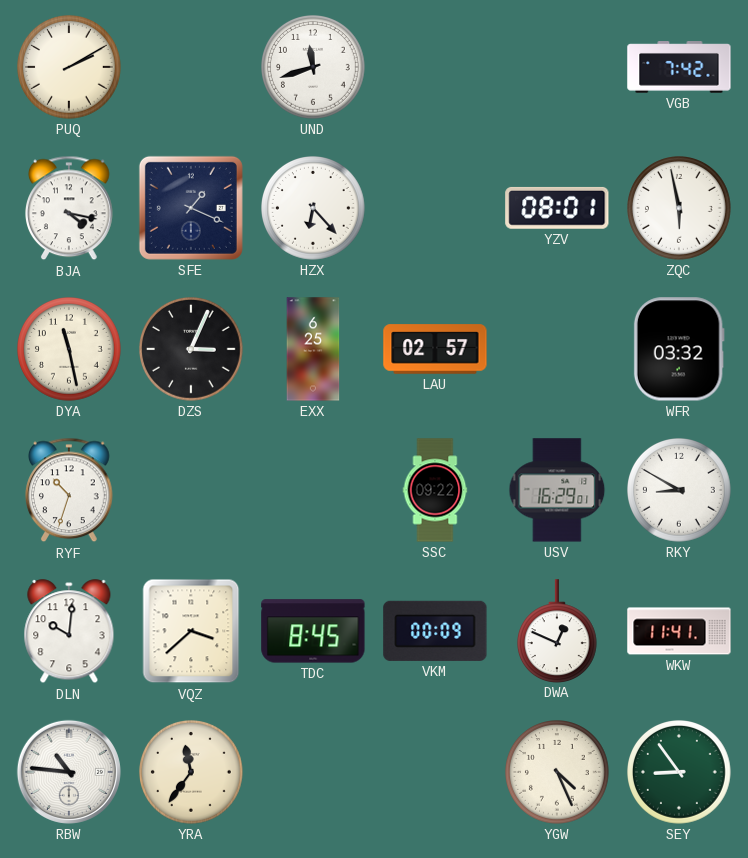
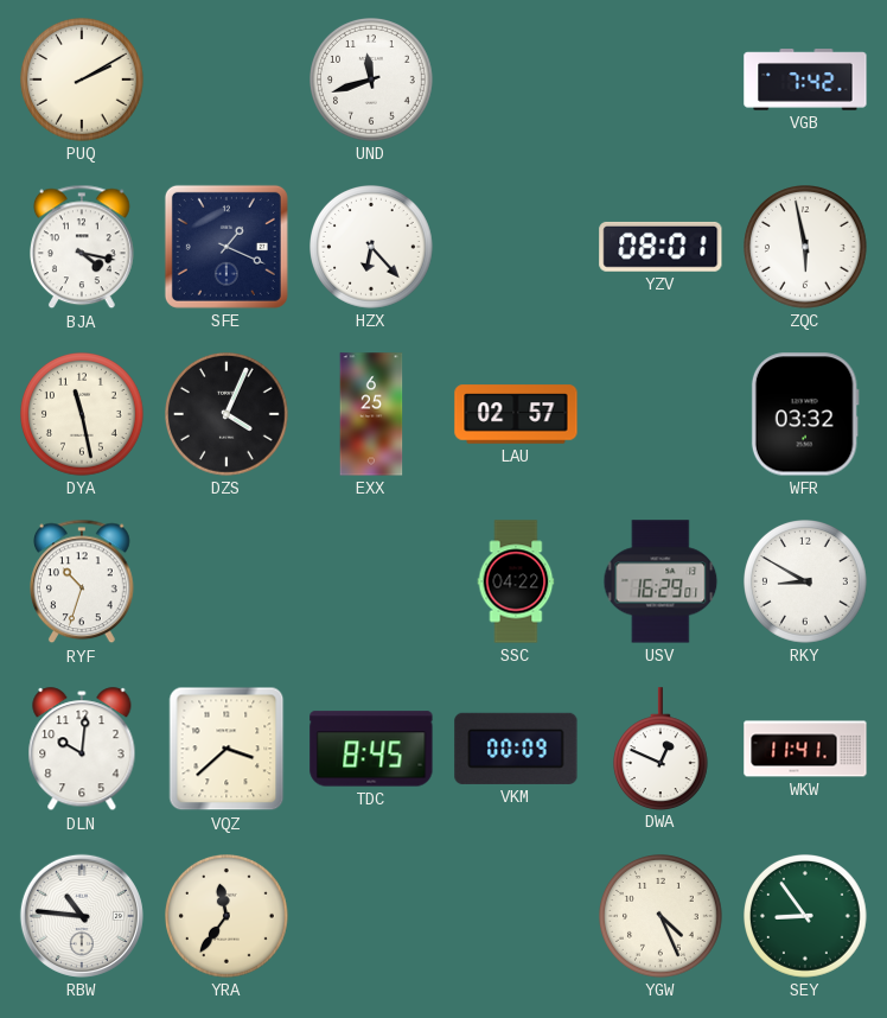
DZS: 3:04 -> 4:04 (228, 415)
SSC: 09:22 -> 04:22 (516, 581)
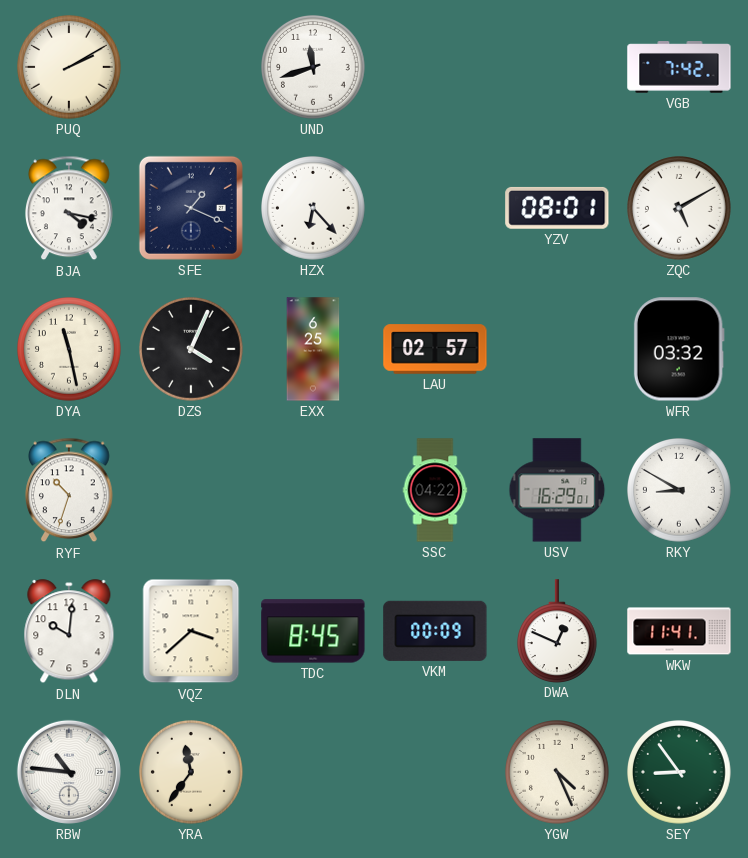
ZQC: 5:58 -> 5:10 (680, 209)
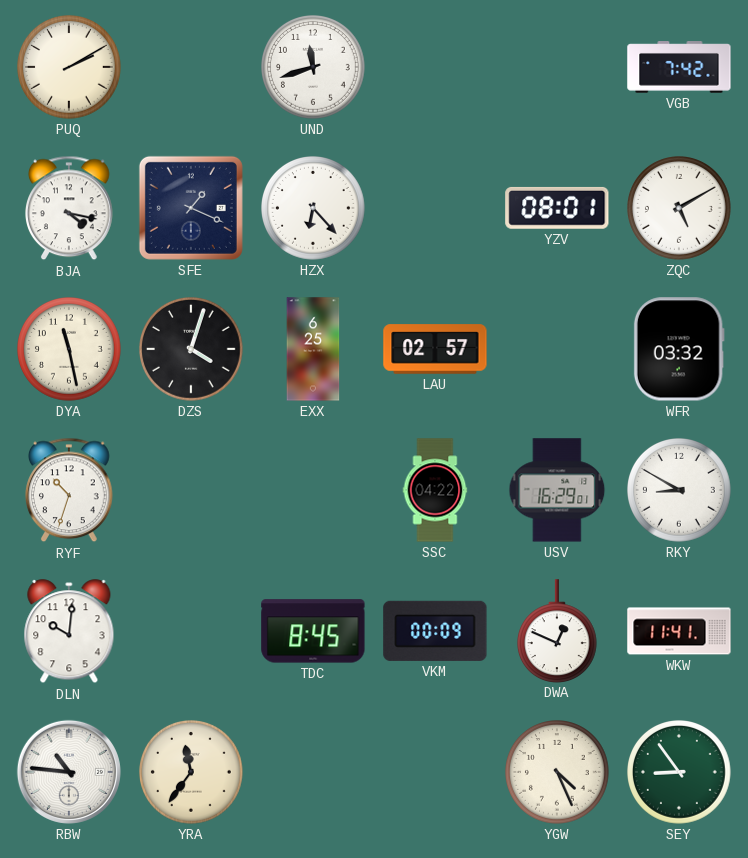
DZS: 4:04 -> 4:03 (192, 350)
VQZ: 3:38 -> none (191, 631)
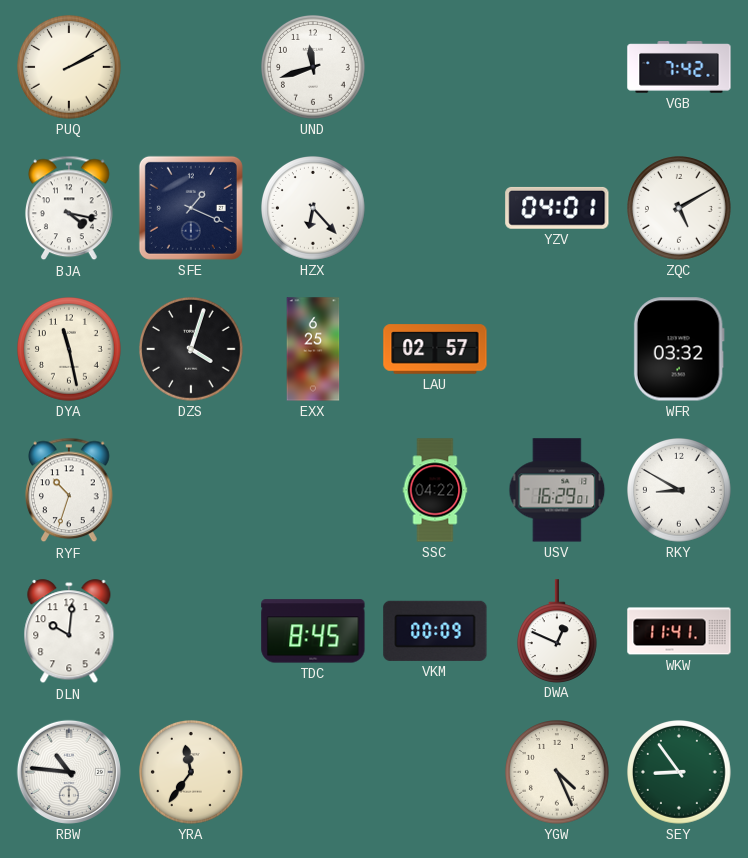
YZV: 08:01 -> 04:01 (557, 208)
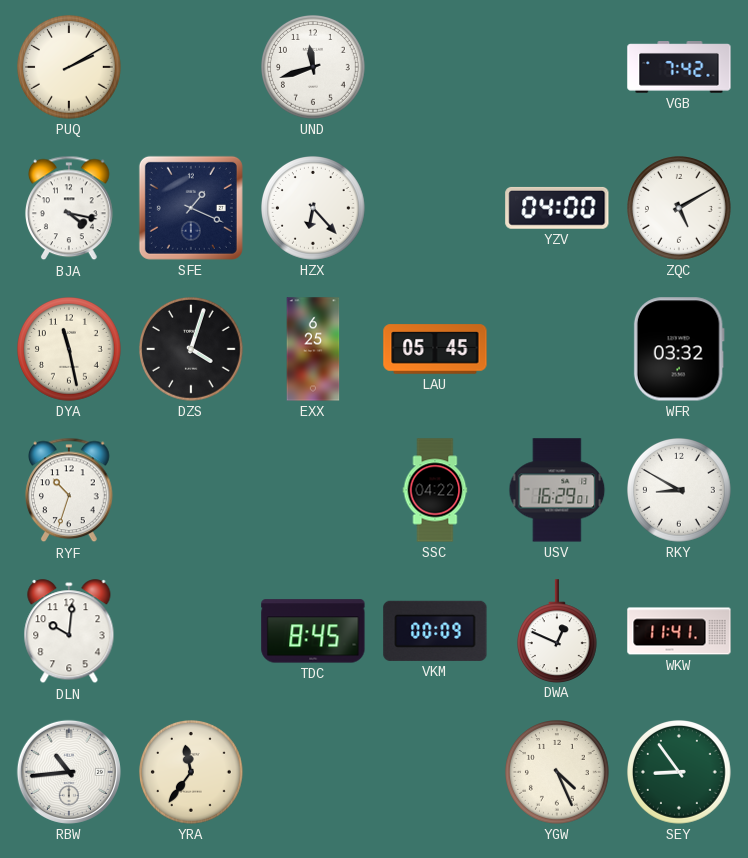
YZV: 04:01 -> 04:00 (557, 208)
LAU: 02:57 -> 05:45 (435, 349)
RBW: 10:46 -> 10:44 (69, 772)
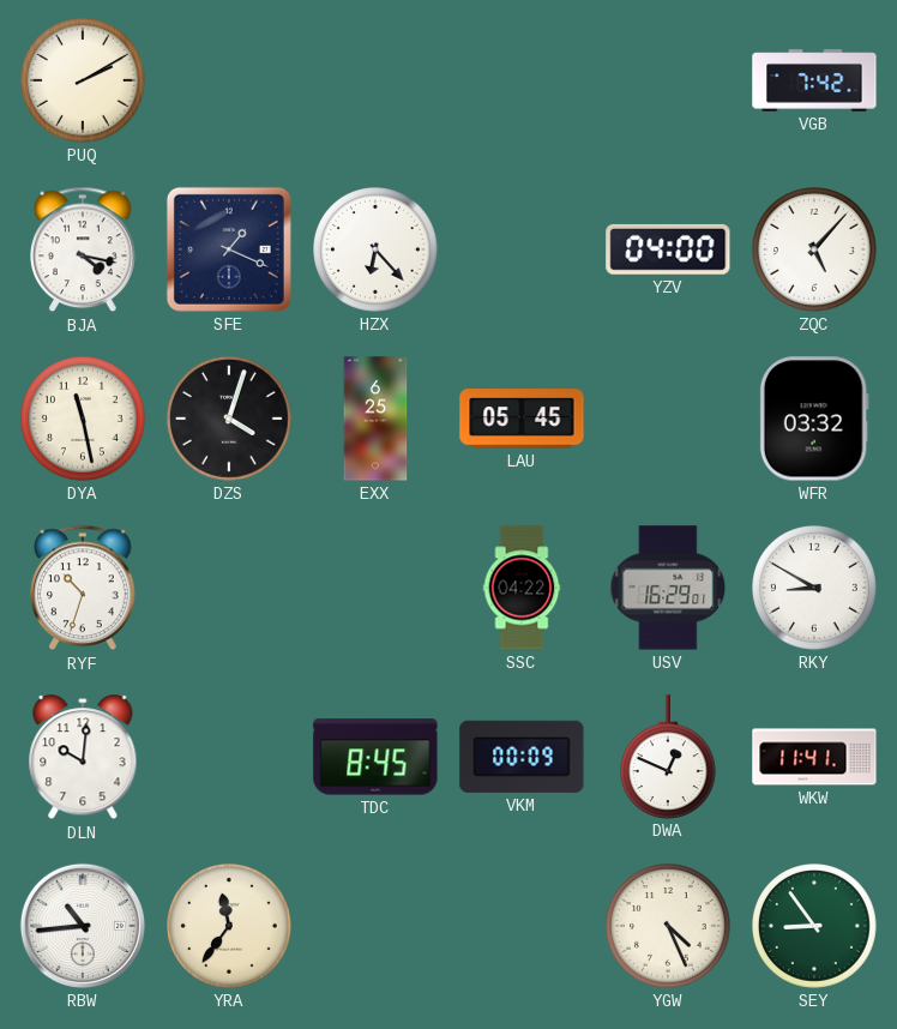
UND: 11:42 -> none (314, 68)
ZQC: 5:10 -> 5:07 (815, 251)
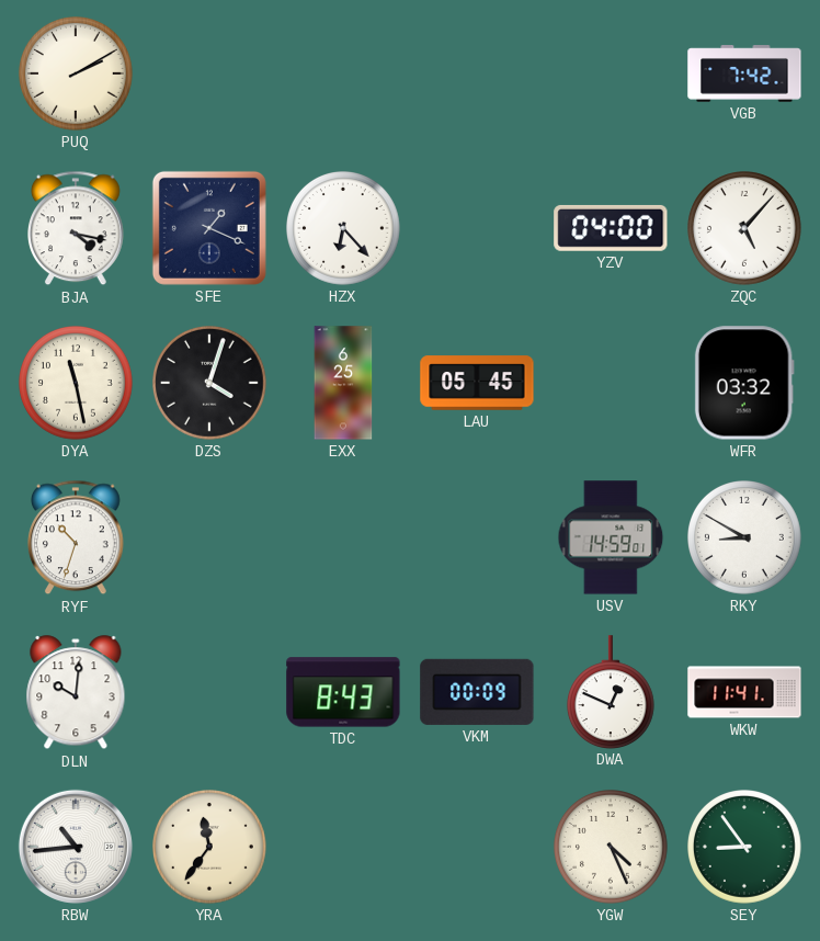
SSC: 04:22 -> none (522, 588)
USV: 16:29 -> 14:59 (611, 537)
TDC: 8:45 -> 8:43 (343, 692)
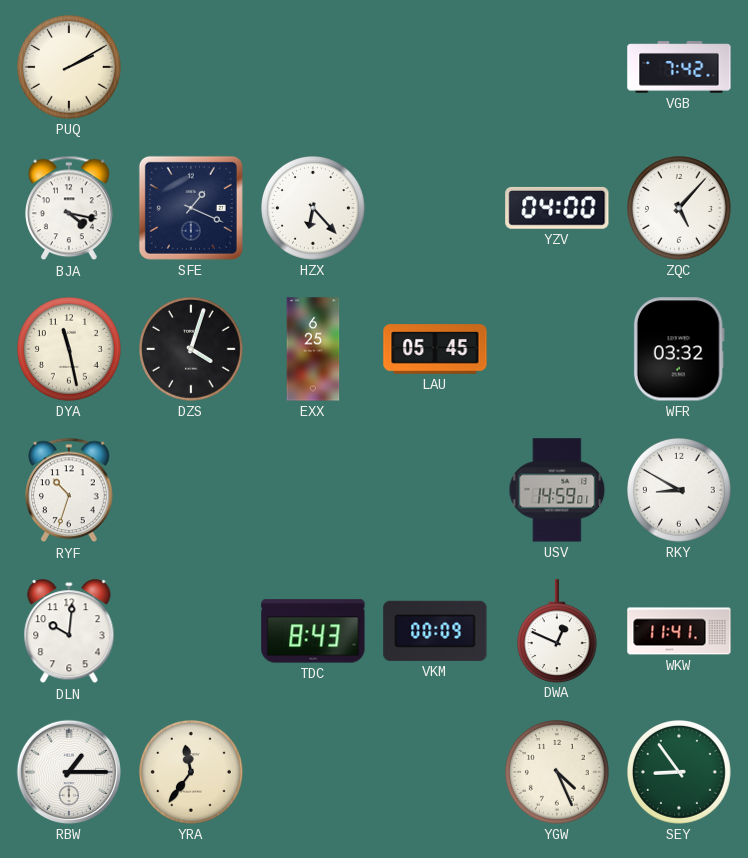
RBW: 10:44 -> 1:15 (69, 772)
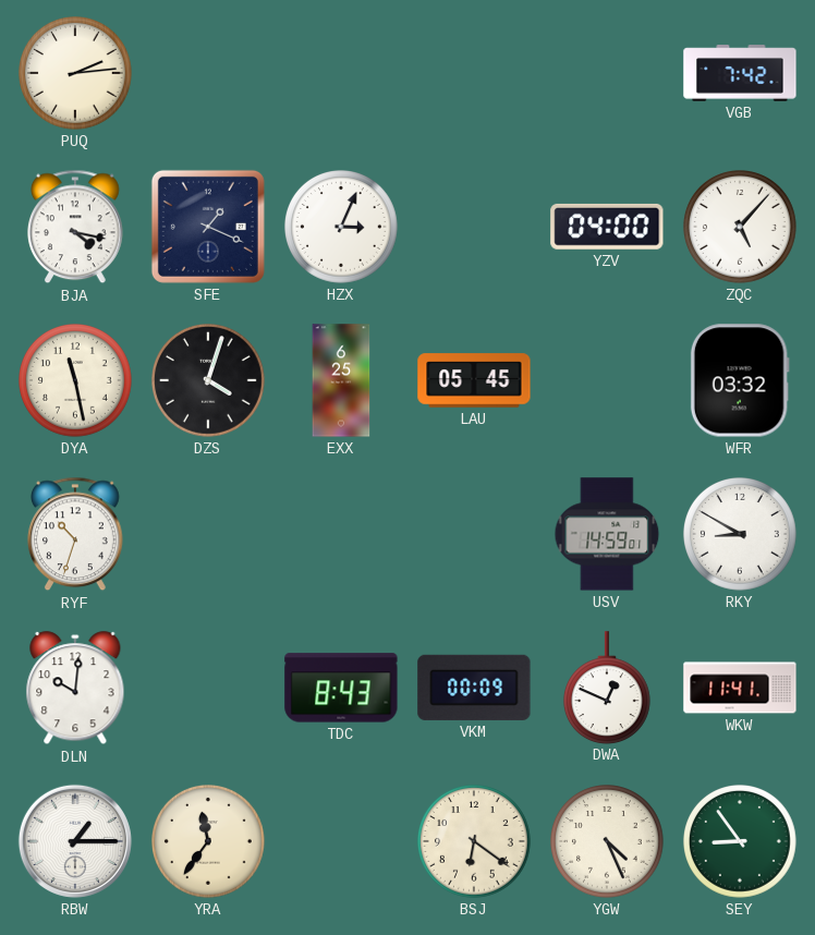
PUQ: 2:10 -> 2:14 (76, 74)
HZX: 6:23 -> 3:04 (342, 228)
BSJ: none -> 6:21 (475, 842)
